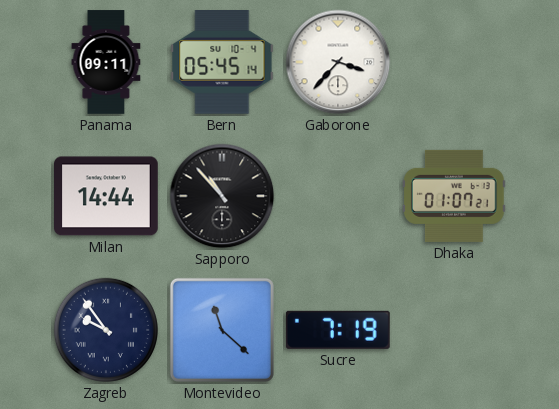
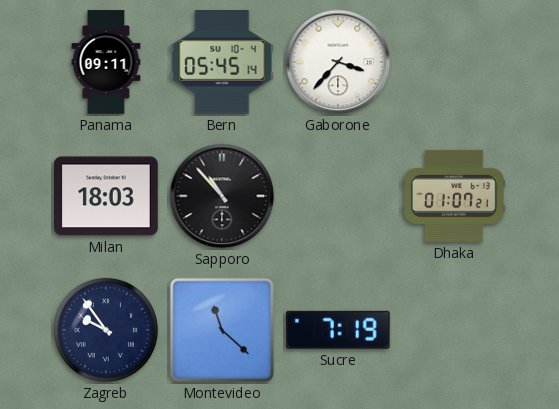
Milan: 14:44 -> 18:03 (107, 196)
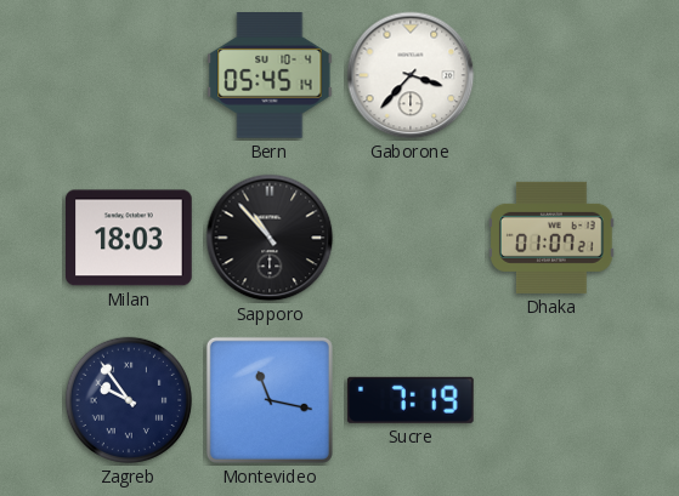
Panama: 09:11 -> none (106, 62)
Montevideo: 11:22 -> 11:17 (270, 400)
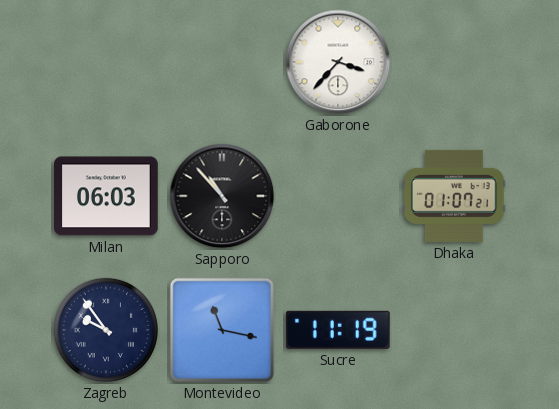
Bern: 05:45 -> none (270, 76)
Milan: 18:03 -> 06:03 (107, 196)
Sucre: 7:19 -> 11:19 (338, 330)
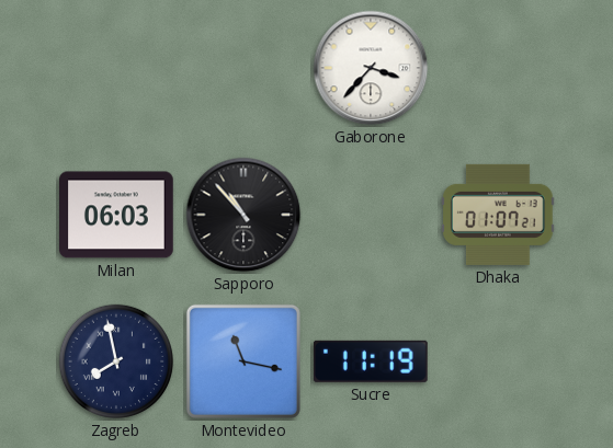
Zagreb: 9:54 -> 7:58 (116, 361)
